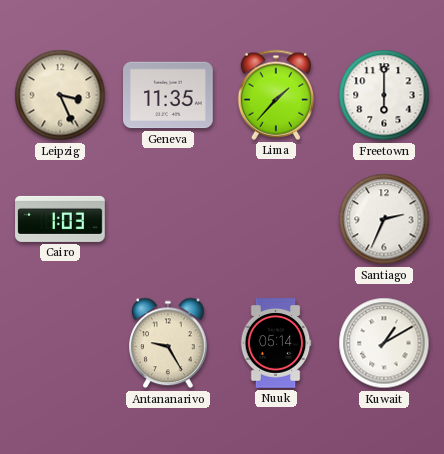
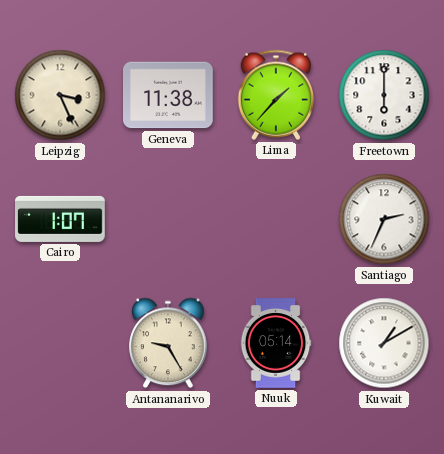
Geneva: 11:35 -> 11:38 (169, 95)
Cairo: 1:03 -> 1:07 (60, 219)
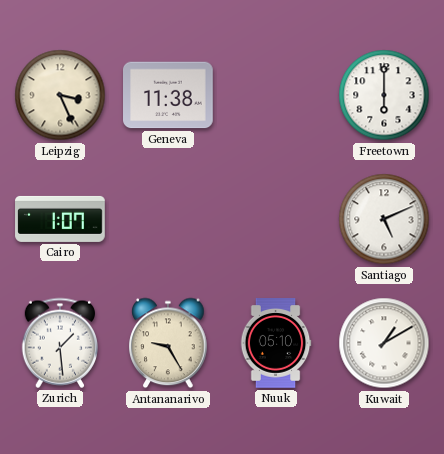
Lima: 1:37 -> none (275, 95)
Santiago: 2:34 -> 5:11 (384, 219)
Zurich: none -> 1:29 (59, 343)
Nuuk: 05:14 -> 05:10 (276, 343)
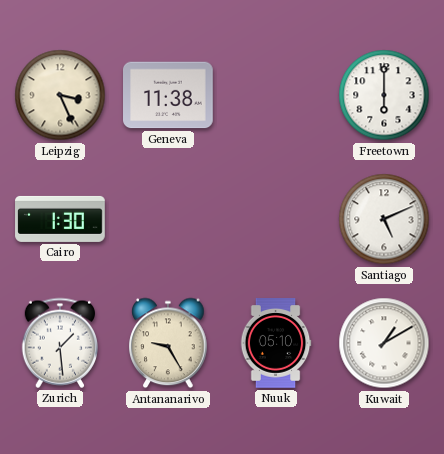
Cairo: 1:07 -> 1:30 (60, 219)
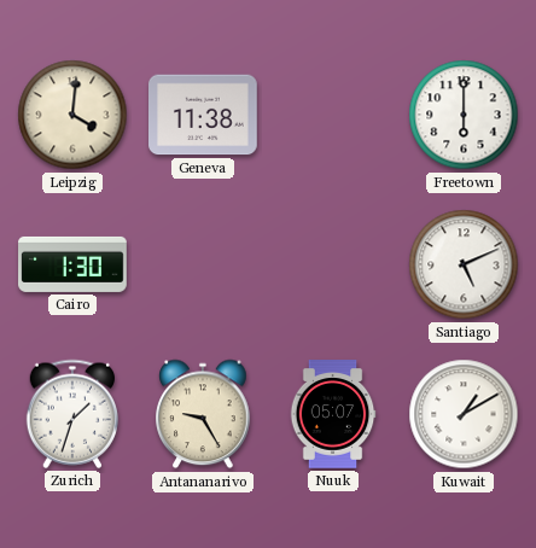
Leipzig: 3:26 -> 4:01 (72, 115)
Zurich: 1:29 -> 1:33 (71, 414)
Nuuk: 05:10 -> 05:07 (333, 414)
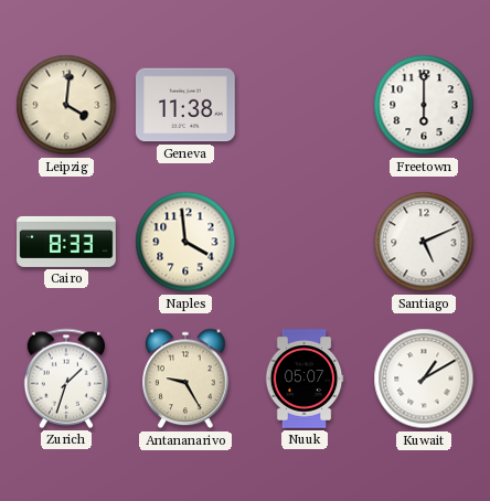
Cairo: 1:30 -> 8:33 (66, 242)
Naples: none -> 3:59 (185, 242)
